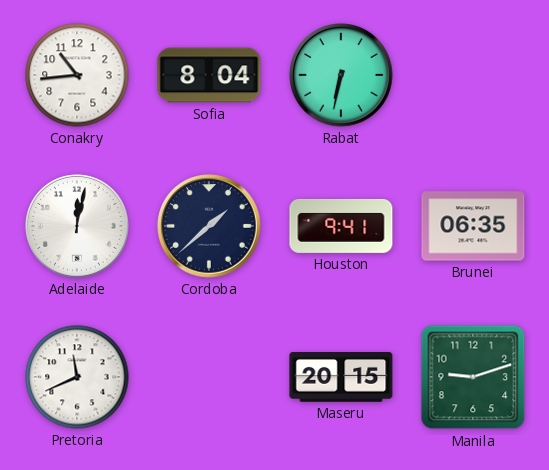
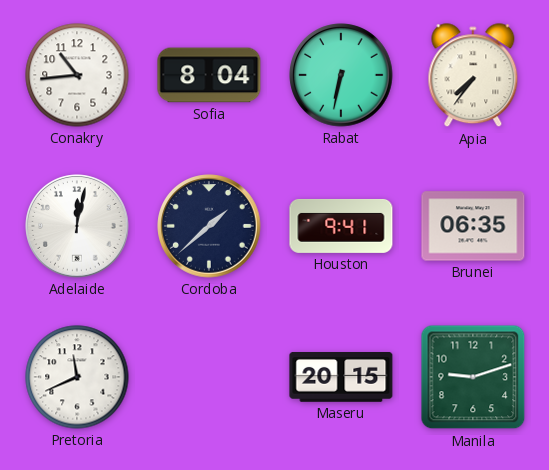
Apia: none -> 7:36 (473, 76)
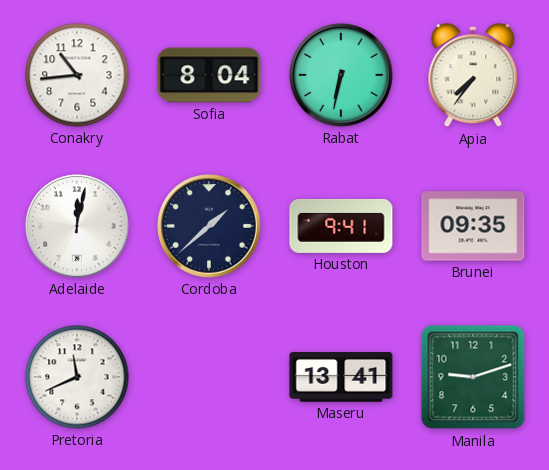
Brunei: 06:35 -> 09:35 (473, 226)
Maseru: 20:15 -> 13:41 (341, 378)
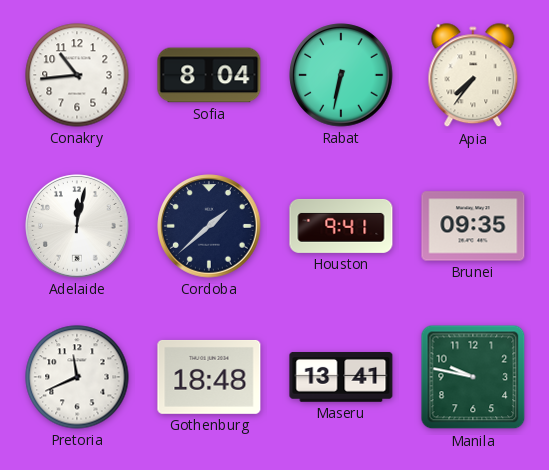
Gothenburg: none -> 18:48 (209, 377)
Manila: 9:12 -> 9:47 (473, 377)
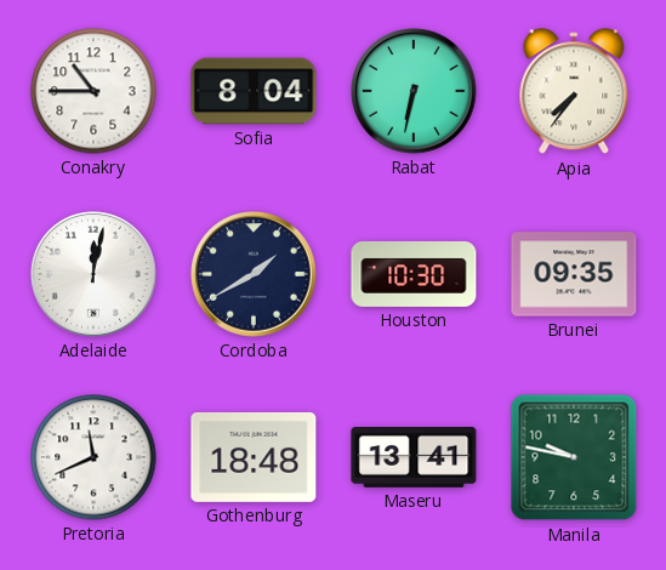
Conakry: 10:44 -> 10:45 (93, 91)
Cordoba: 1:38 -> 1:40 (254, 274)
Houston: 9:41 -> 10:30 (414, 274)
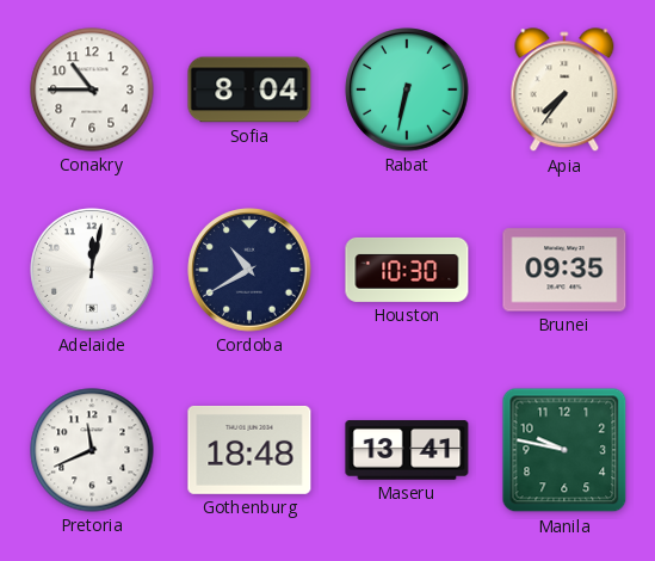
Cordoba: 1:40 -> 10:40 (249, 270)
